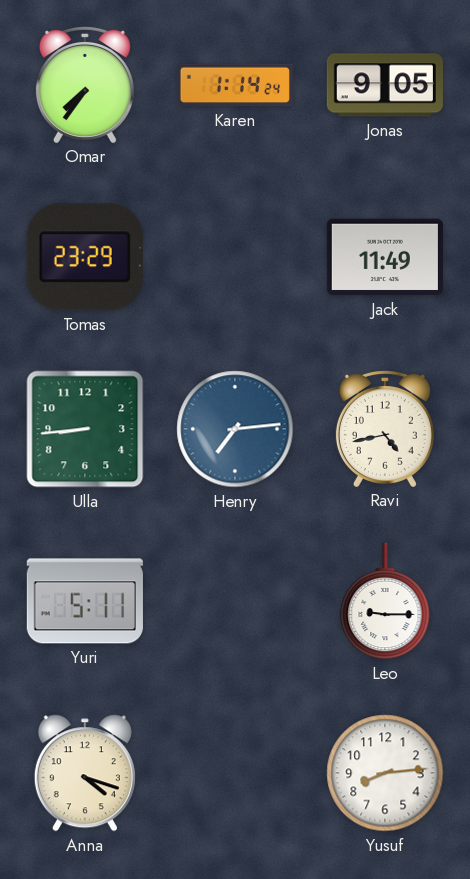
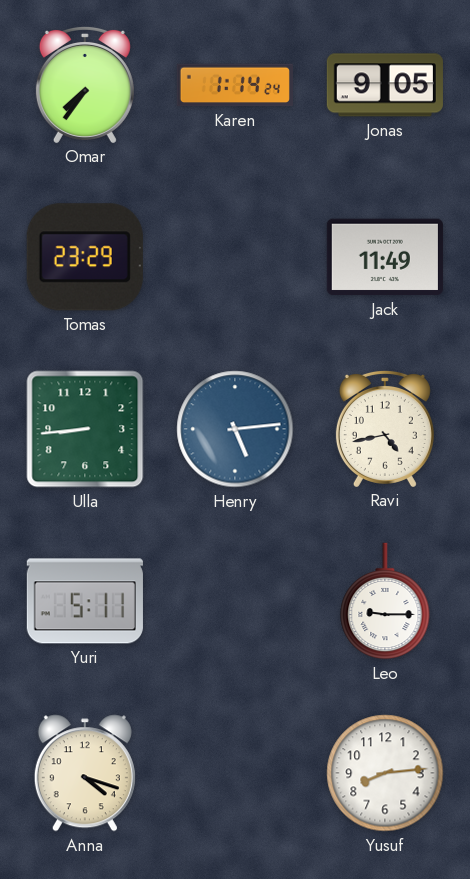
Henry: 7:14 -> 5:14 (235, 429)
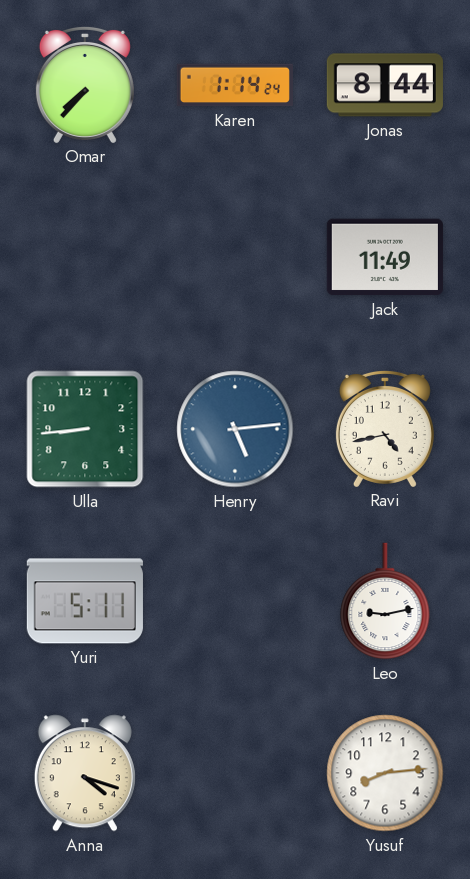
Omar: 7:36 -> 7:37 (85, 84)
Jonas: 9:05 -> 8:44 (385, 85)
Tomas: 23:29 -> none (85, 257)
Leo: 9:15 -> 9:13 (385, 601)
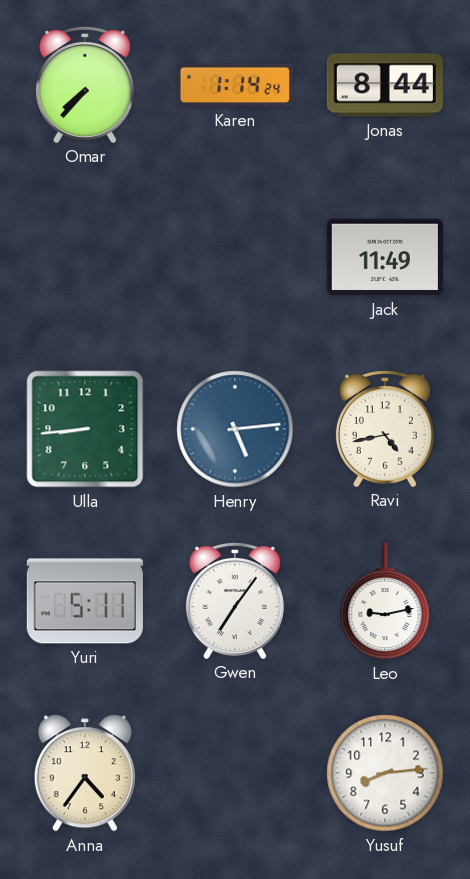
Gwen: none -> 7:06 (235, 600)
Anna: 4:18 -> 4:36 (85, 773)
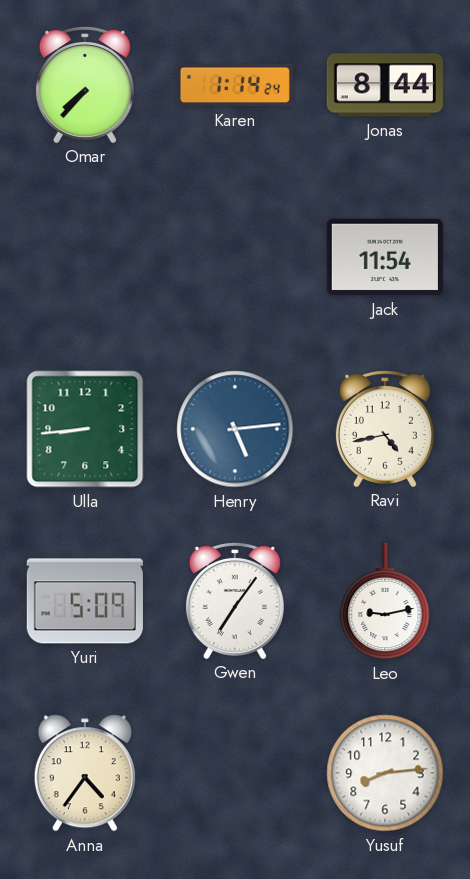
Jack: 11:49 -> 11:54 (385, 257)
Yuri: 5:11 -> 5:09 (85, 601)
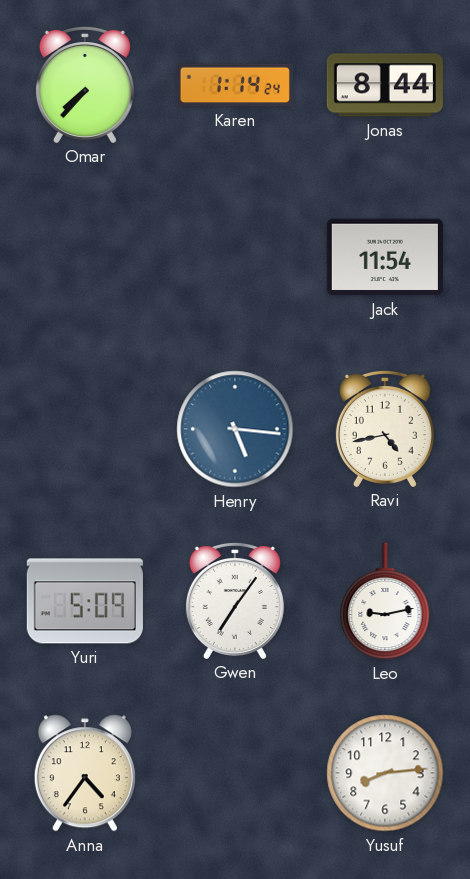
Ulla: 8:44 -> none (85, 429)
Henry: 5:14 -> 5:16 (235, 429)
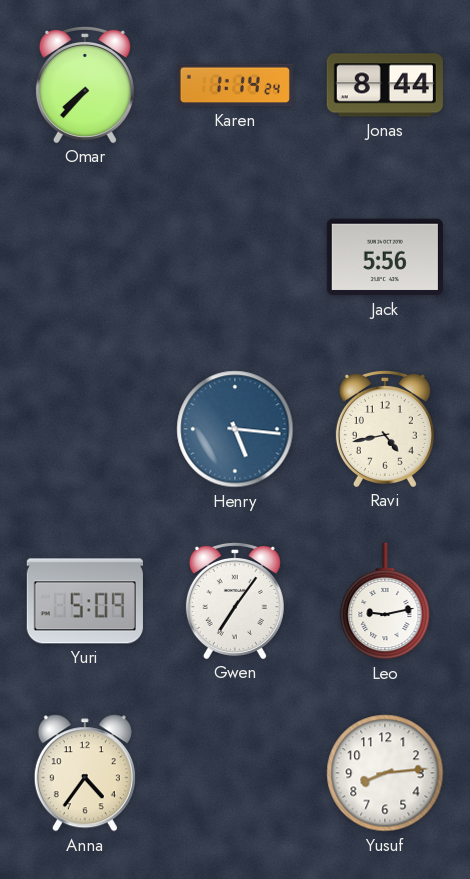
Jack: 11:54 -> 5:56 (385, 257)
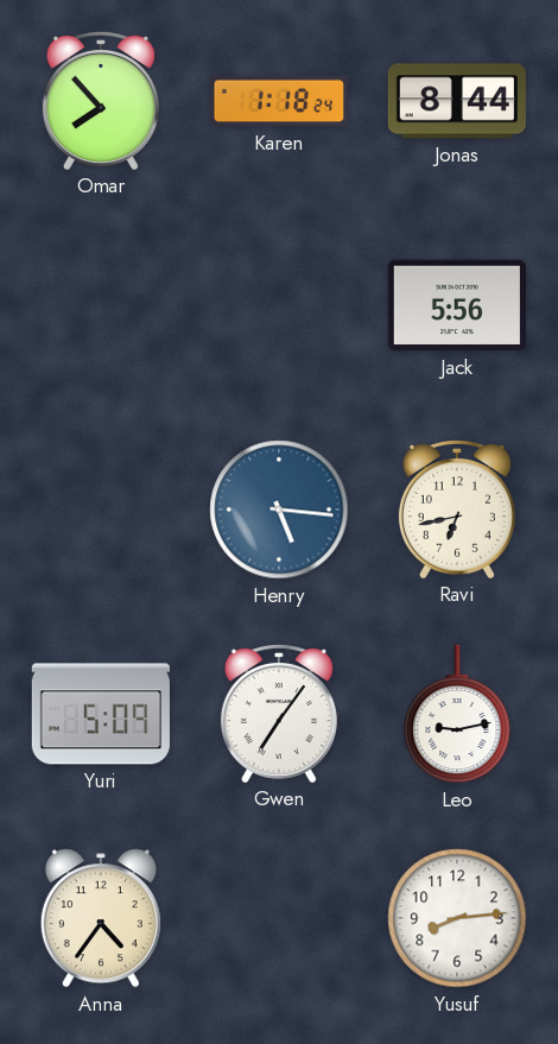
Omar: 7:37 -> 7:53 (101, 100)
Karen: 1:14 -> 1:18 (279, 101)
Ravi: 4:43 -> 6:43 (457, 508)
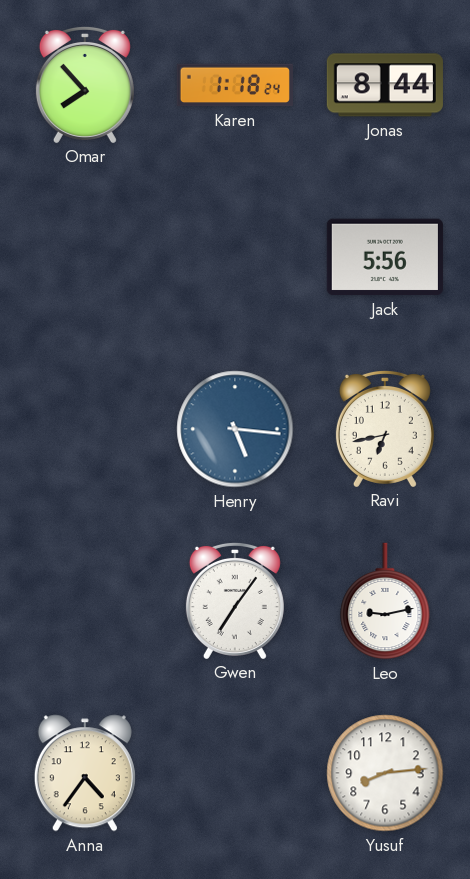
Yuri: 5:09 -> none (101, 714)
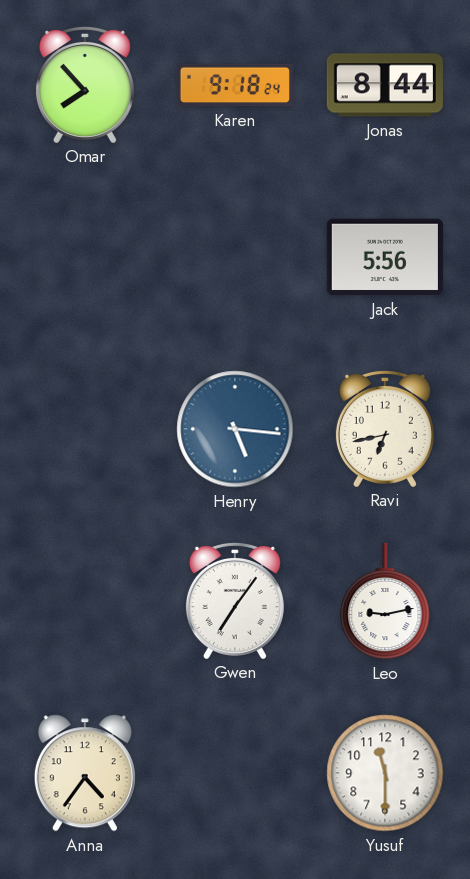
Karen: 1:18 -> 9:18 (235, 85)
Yusuf: 8:14 -> 11:30 (385, 773)
